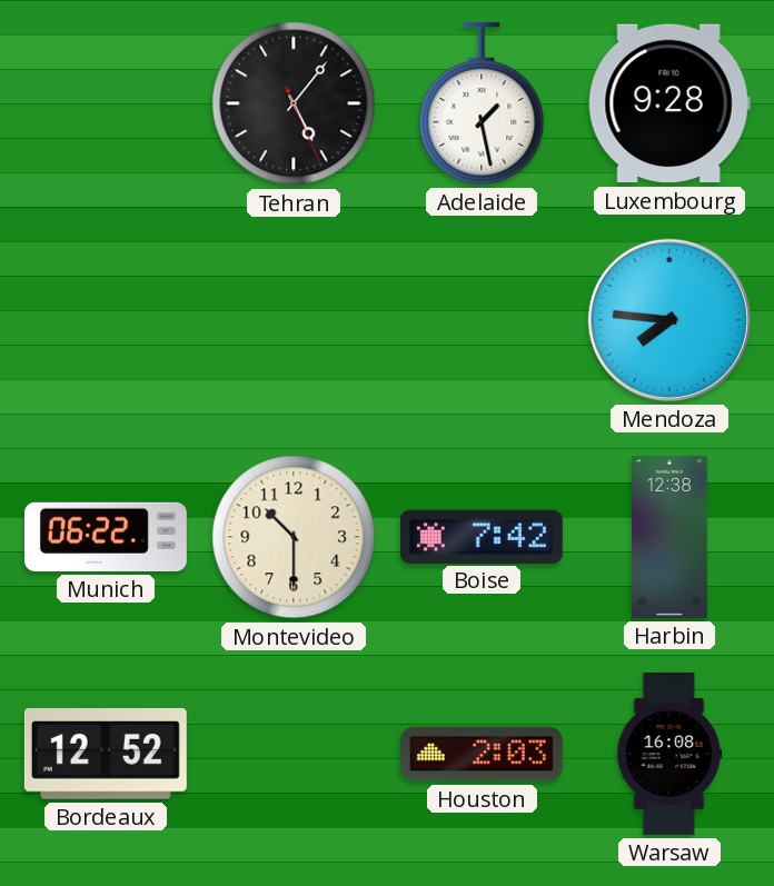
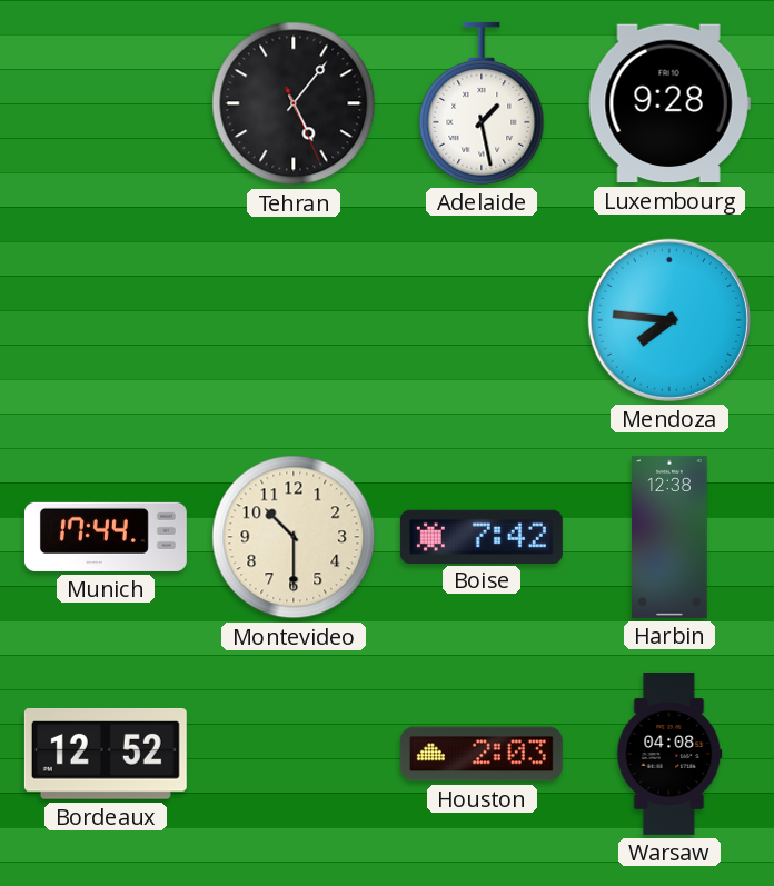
Munich: 06:22 -> 17:44 (106, 537)
Warsaw: 16:08 -> 04:08 (669, 754)
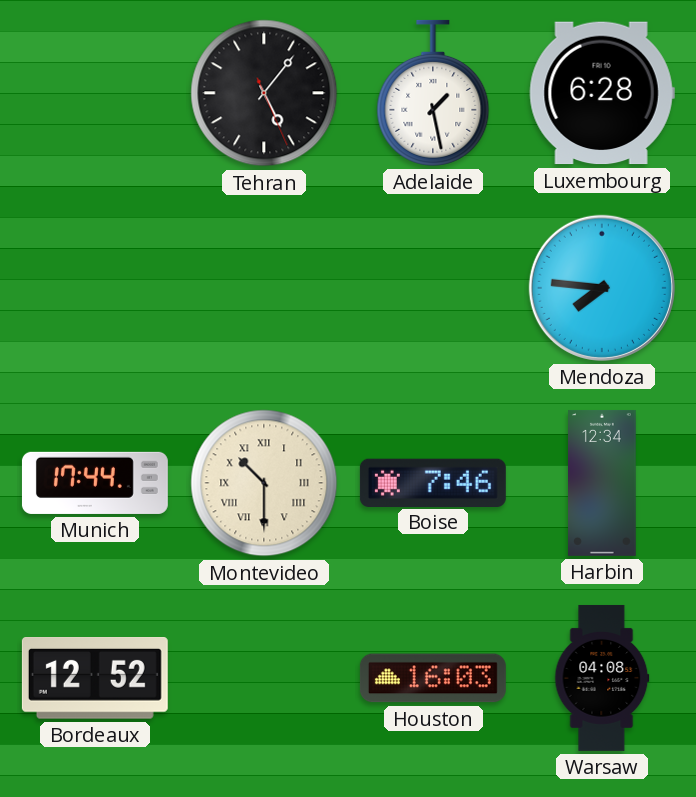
Luxembourg: 9:28 -> 6:28 (602, 93)
Montevideo numerals: Arabic -> Roman (264, 483)
Boise: 7:42 -> 7:46 (433, 482)
Harbin: 12:38 -> 12:34 (602, 483)
Houston: 2:03 -> 16:03 (433, 678)
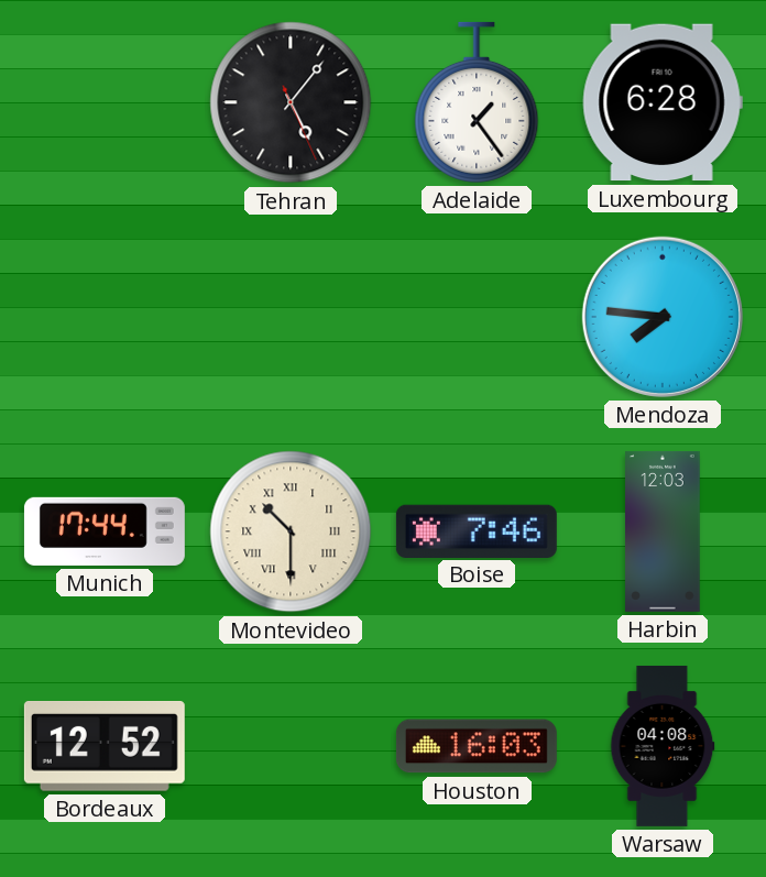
Adelaide: 1:28 -> 1:24 (477, 102)
Harbin: 12:34 -> 12:03 (663, 531)
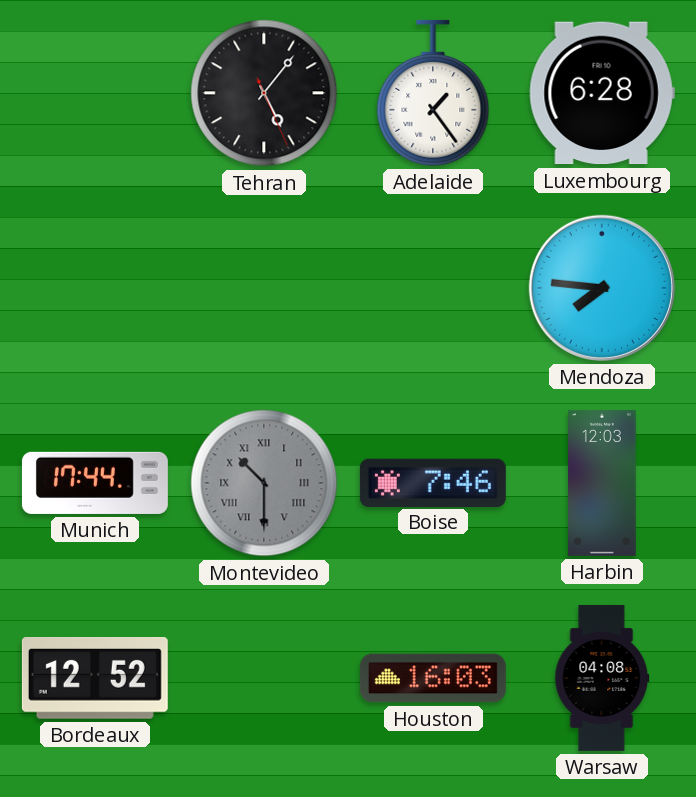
Montevideo dial: cream -> grey (264, 483)
